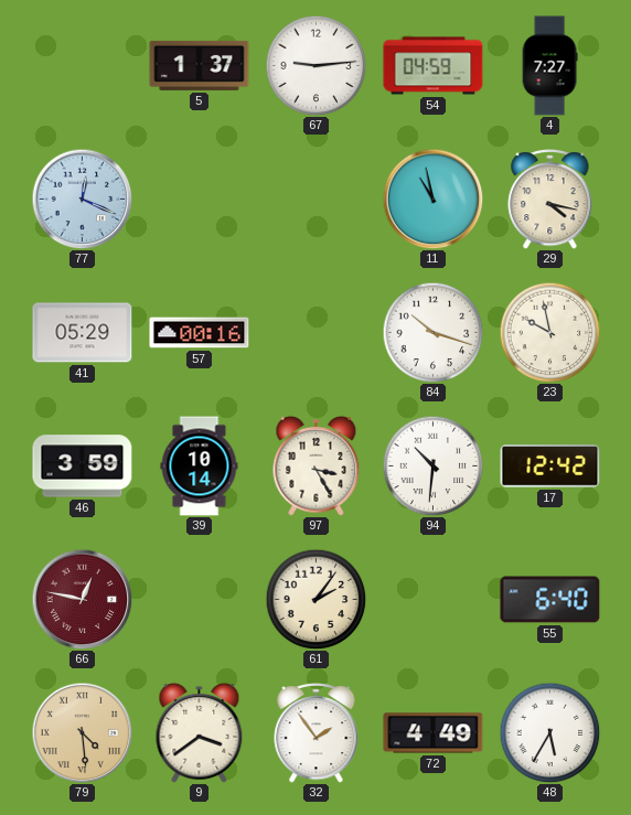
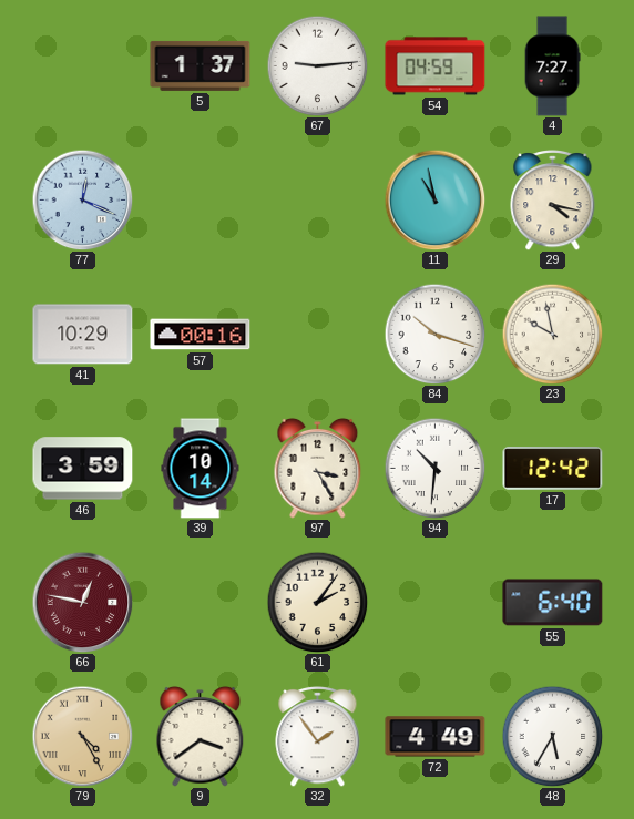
41: 05:29 -> 10:29 (83, 335)
79: 4:29 -> 4:25 (82, 736)
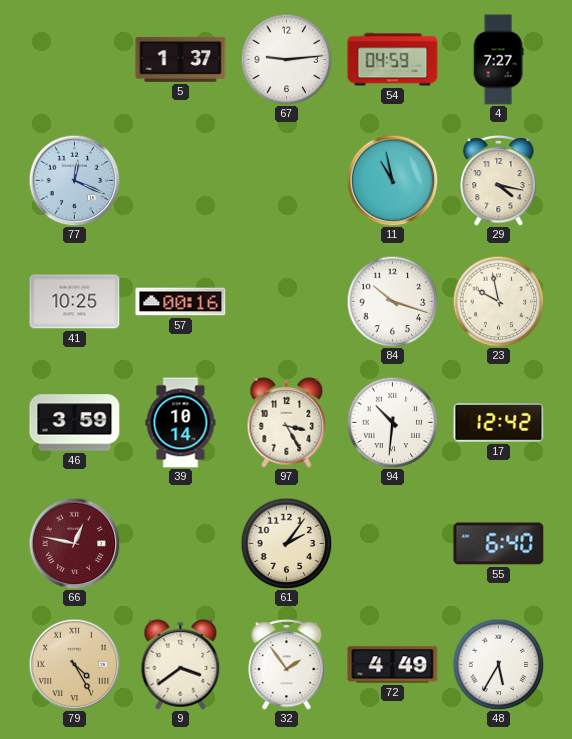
41: 10:29 -> 10:25 (75, 302)
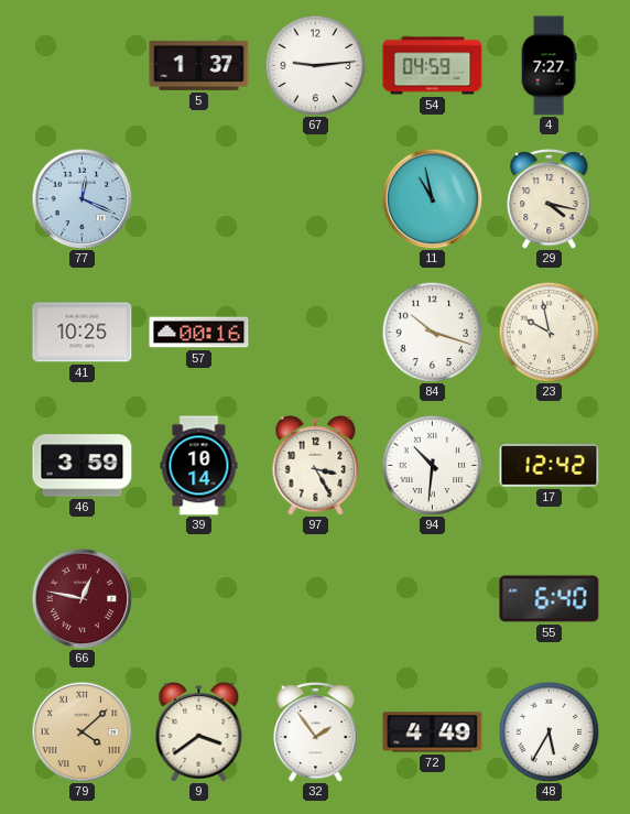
61: 2:06 -> none (286, 543)
79: 4:25 -> 4:08 (82, 731)
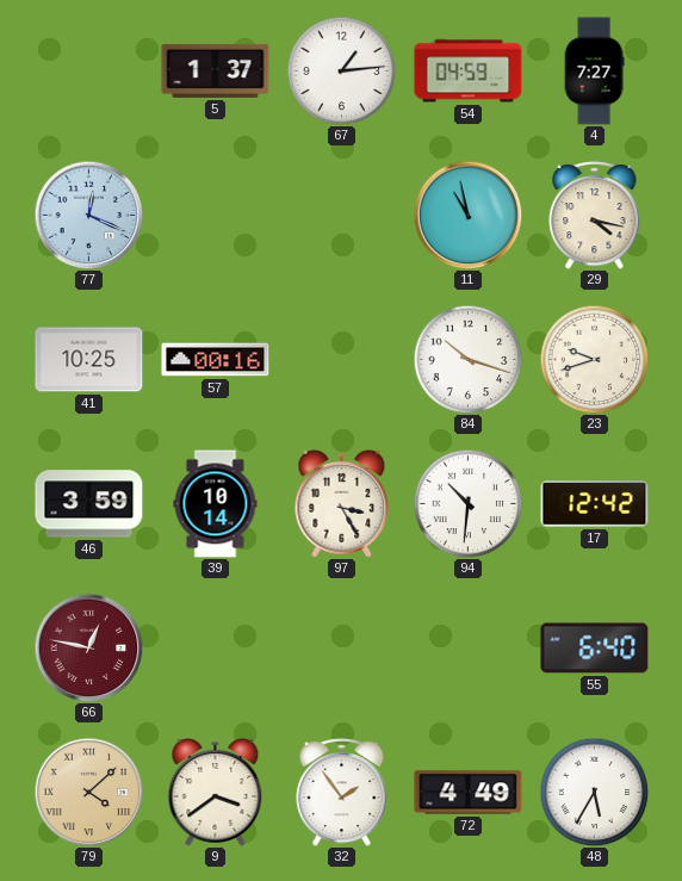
67: 9:14 -> 1:14 (341, 70)
23: 9:58 -> 9:42 (594, 359)
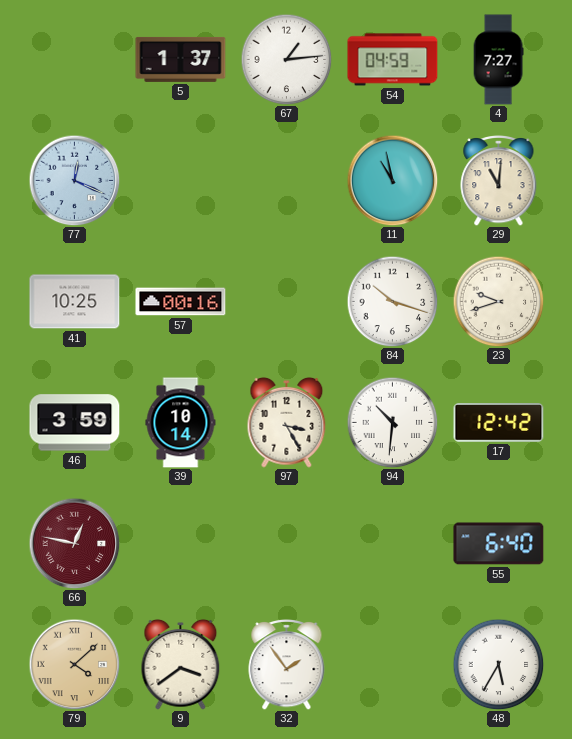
29: 4:17 -> 11:01 (499, 181)
72: 4:49 -> none (469, 793)
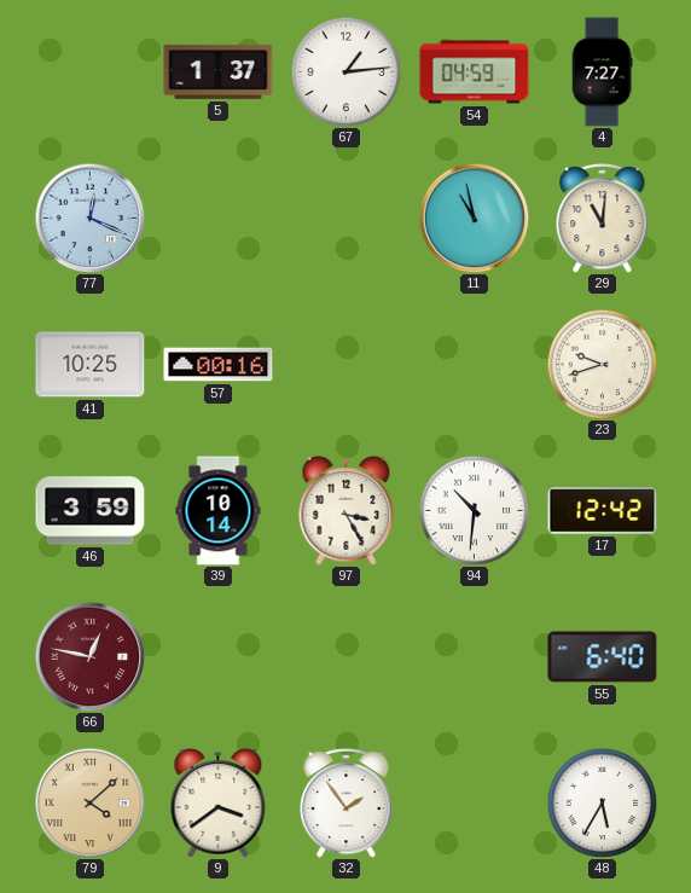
84: 10:18 -> none (392, 301)
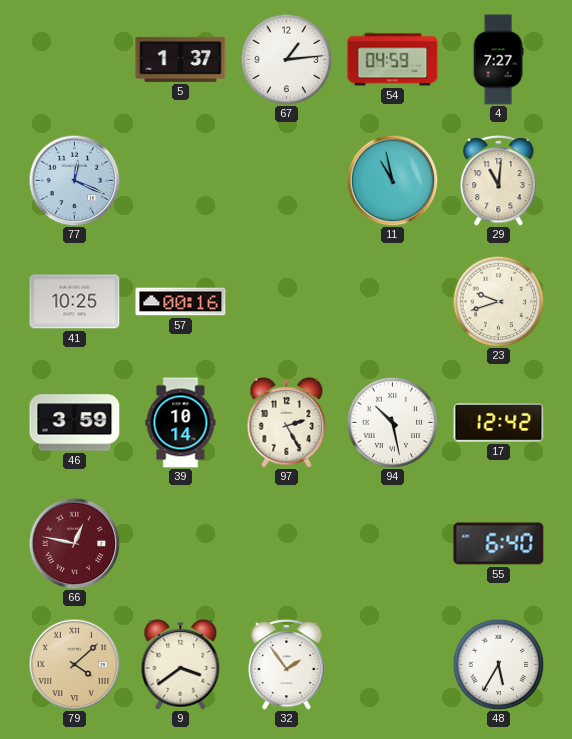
97: 3:25 -> 2:25 (287, 422)
94: 10:31 -> 10:28 (392, 422)
